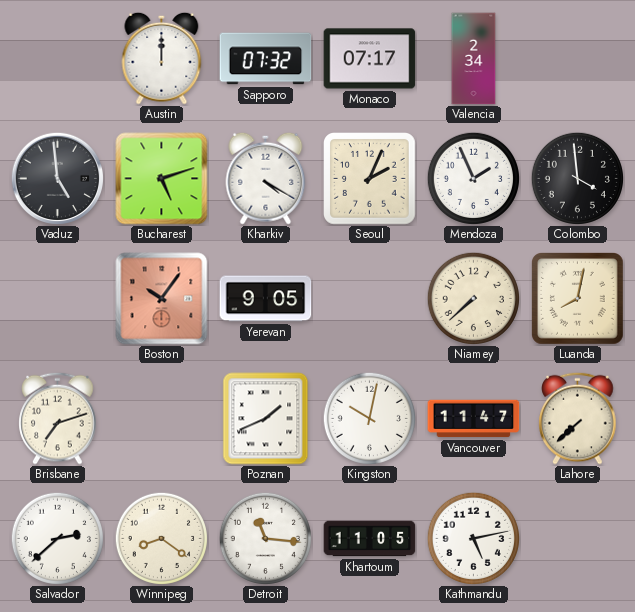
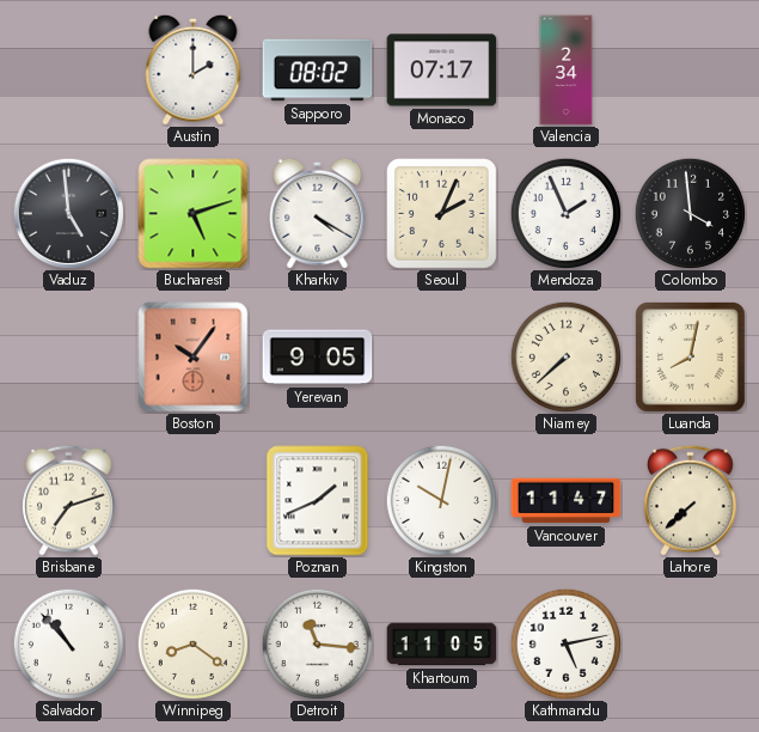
Austin: 12:00 -> 2:00 (194, 69)
Sapporo: 07:32 -> 08:02 (318, 71)
Salvador: 2:38 -> 10:53 (68, 643)
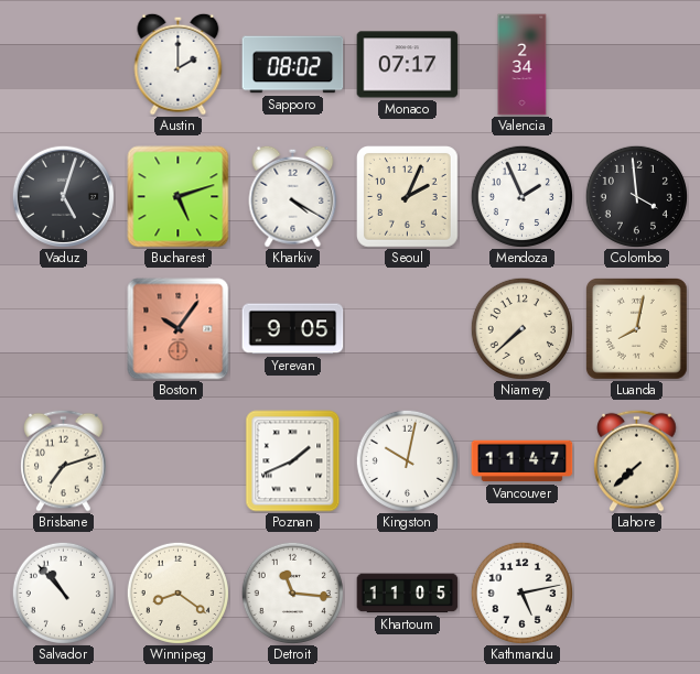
Vaduz: 4:59 -> 5:03 (63, 196)
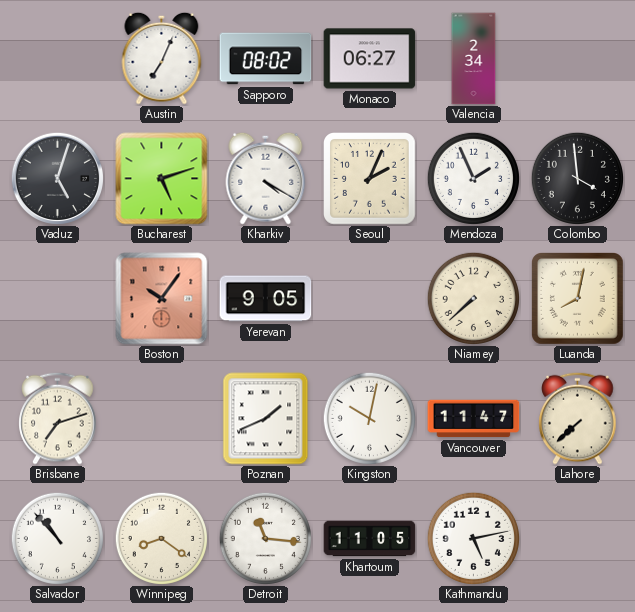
Austin: 2:00 -> 7:04 (162, 58)
Monaco: 07:17 -> 06:27 (370, 59)
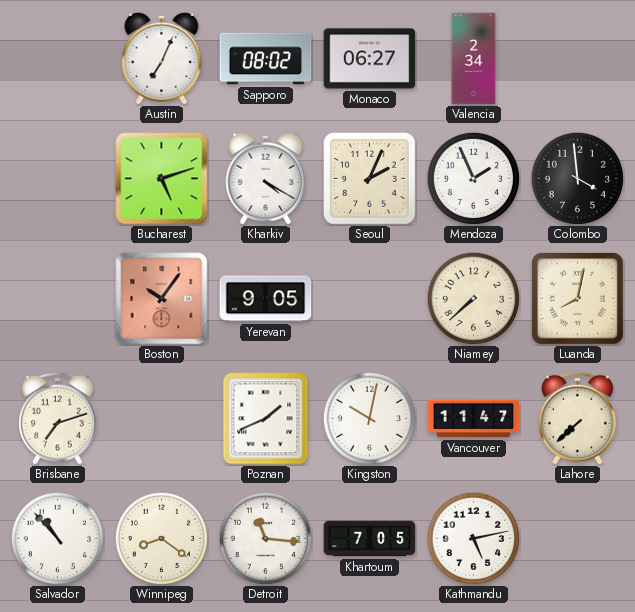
Vaduz: 5:03 -> none (57, 178)
Khartoum: 11:05 -> 7:05 (370, 539)
